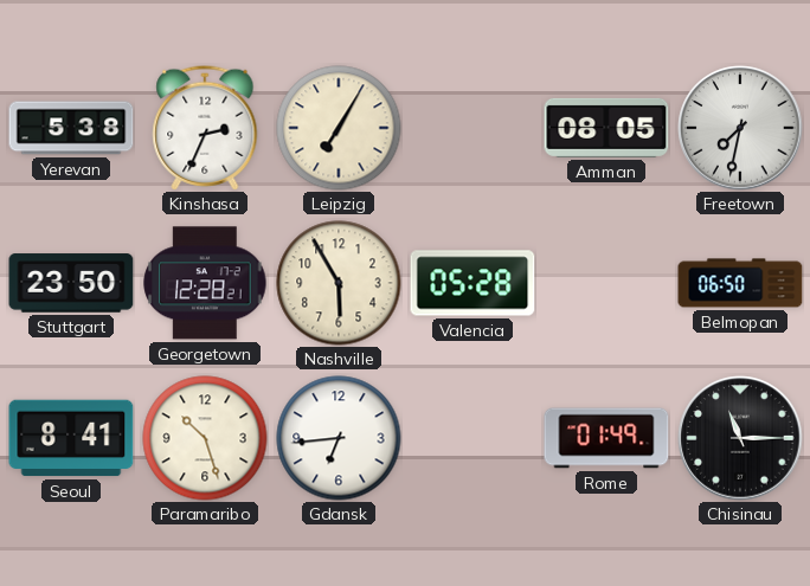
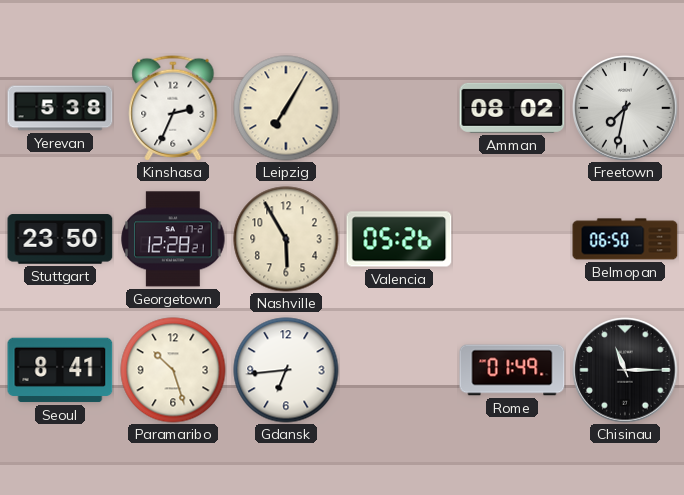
Amman: 08:05 -> 08:02 (512, 108)
Valencia: 05:28 -> 05:26 (399, 239)
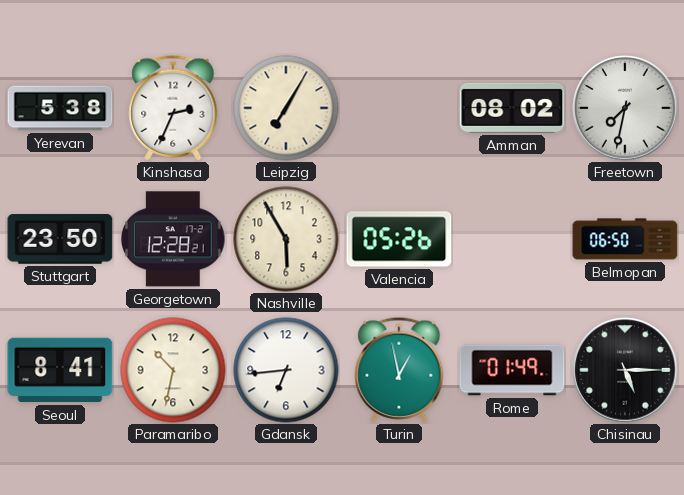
Paramaribo: 10:27 -> 10:32 (173, 370)
Turin: none -> 12:58 (399, 370)
Chisinau: 11:15 -> 5:15 (625, 370)
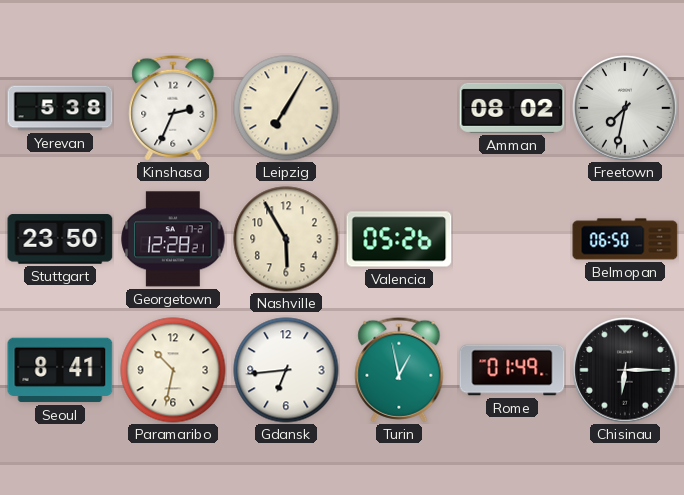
Chisinau: 5:15 -> 6:15 (625, 370)
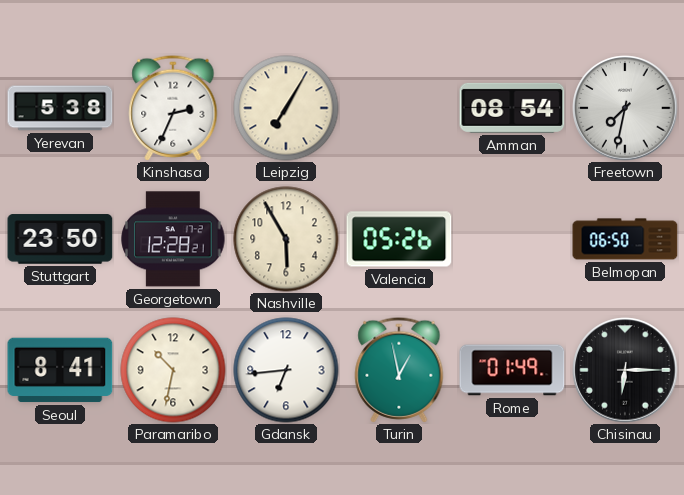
Amman: 08:02 -> 08:54 (512, 108)
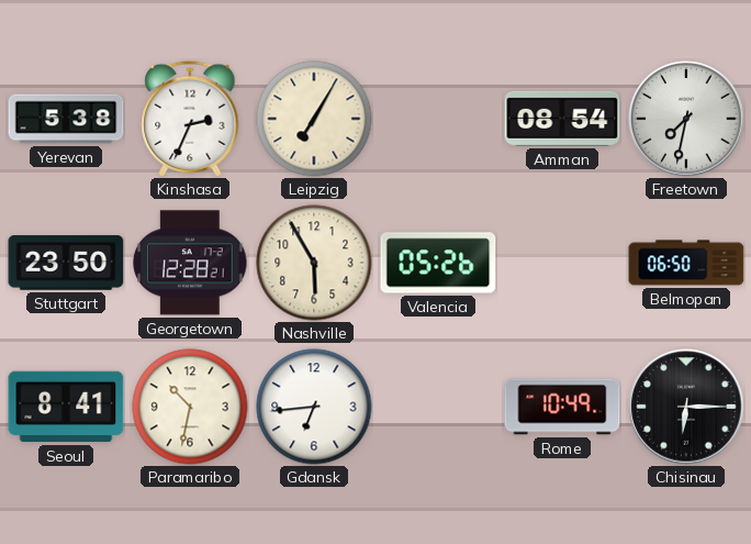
Turin: 12:58 -> none (399, 370)
Rome: 01:49 -> 10:49 (562, 407)
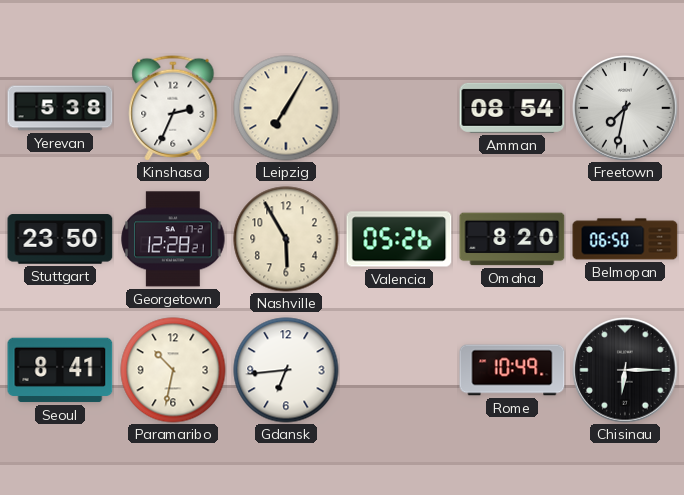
Omaha: none -> 8:20 (512, 239)
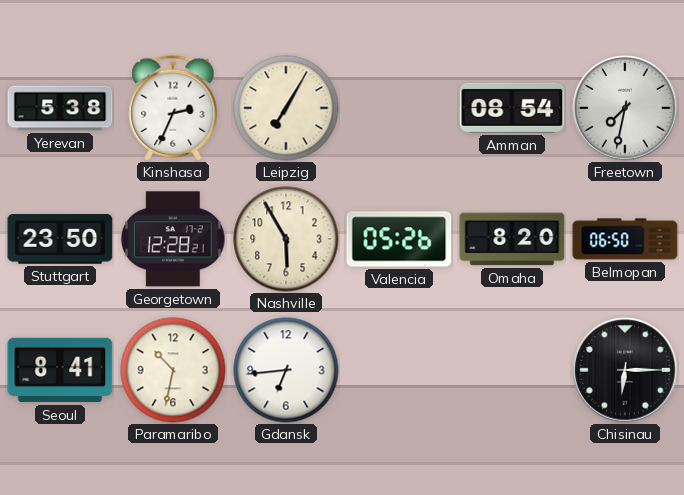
Rome: 10:49 -> none (512, 370)
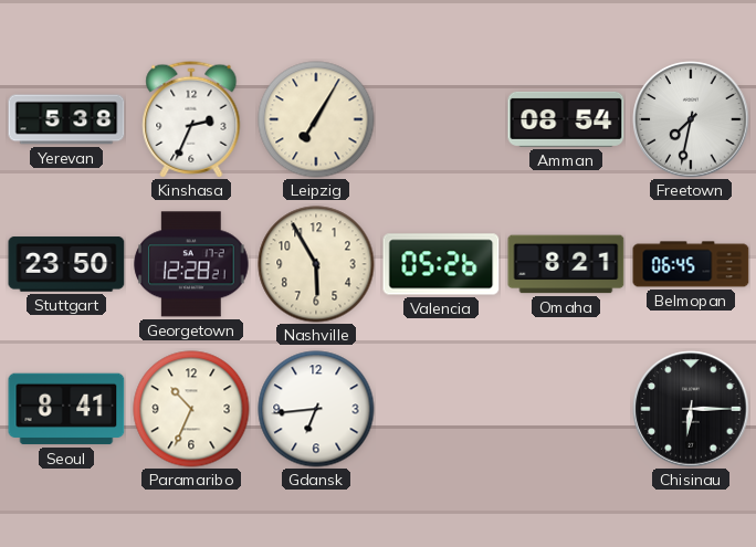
Omaha: 8:20 -> 8:21 (566, 264)
Belmopan: 06:50 -> 06:45 (691, 264)
Paramaribo: 10:32 -> 10:34 (191, 409)
